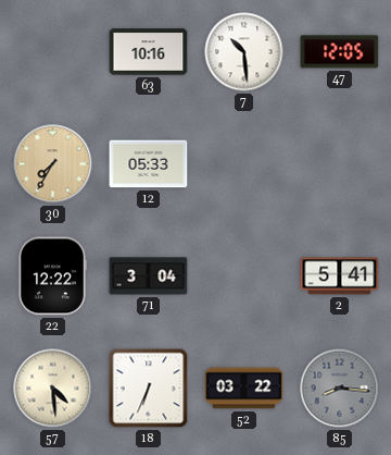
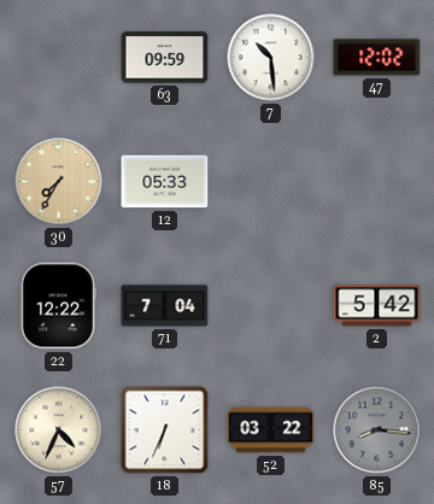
63: 10:16 -> 09:59 (165, 58)
47: 12:05 -> 12:02 (377, 58)
71: 3:04 -> 7:04 (165, 306)
2: 5:41 -> 5:42 (377, 306)
57: 4:29 -> 4:34 (59, 430)
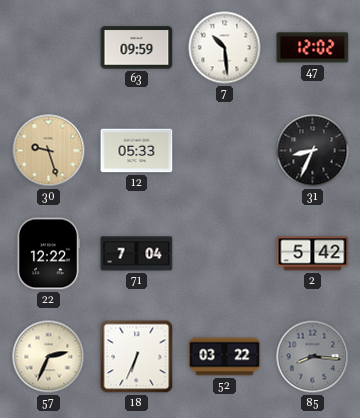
30: 7:35 -> 9:27 (49, 151)
31: none -> 8:34 (313, 151)
57: 4:34 -> 2:34 (49, 357)
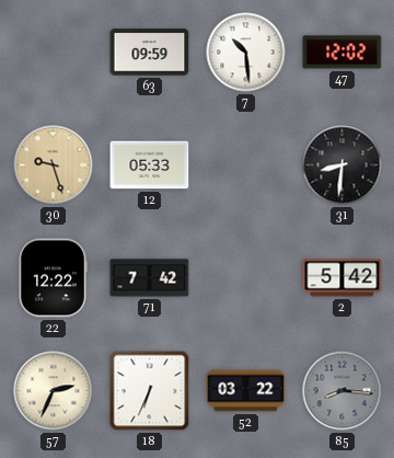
31: 8:34 -> 8:31 (343, 165)
71: 7:04 -> 7:42 (150, 278)
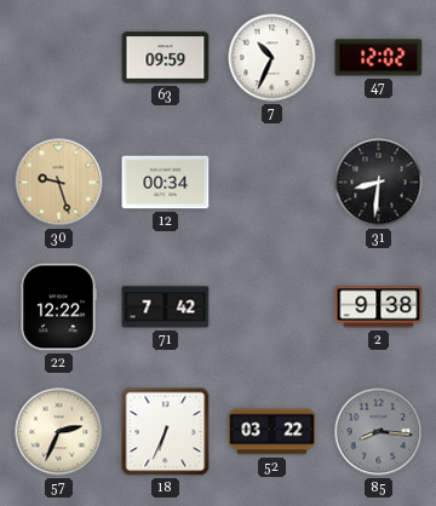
7: 10:29 -> 10:34 (272, 58)
12: 05:33 -> 00:34 (166, 183)
2: 5:42 -> 9:38 (379, 307)
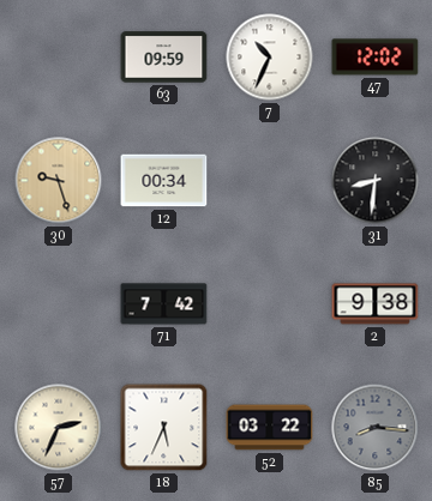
22: 12:22 -> none (59, 307)
18: 6:34 -> 5:34 (164, 428)
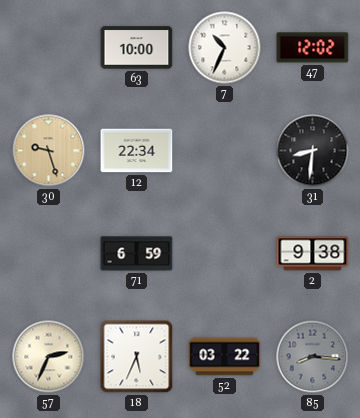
63: 09:59 -> 10:00 (137, 48)
12: 00:34 -> 22:34 (137, 151)
71: 7:42 -> 6:59 (137, 254)
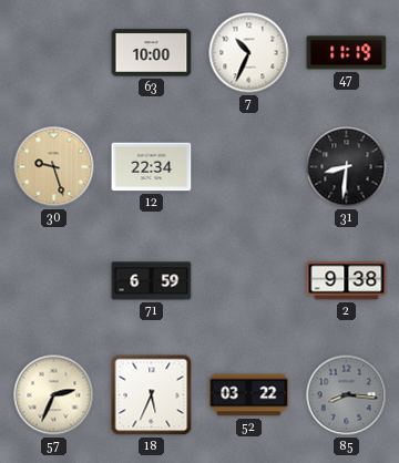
47: 12:02 -> 11:19 (347, 53)
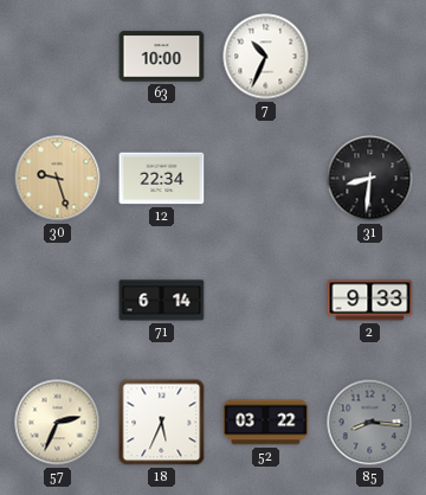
47: 11:19 -> none (347, 53)
71: 6:59 -> 6:14 (162, 301)
2: 9:38 -> 9:33 (370, 301)
